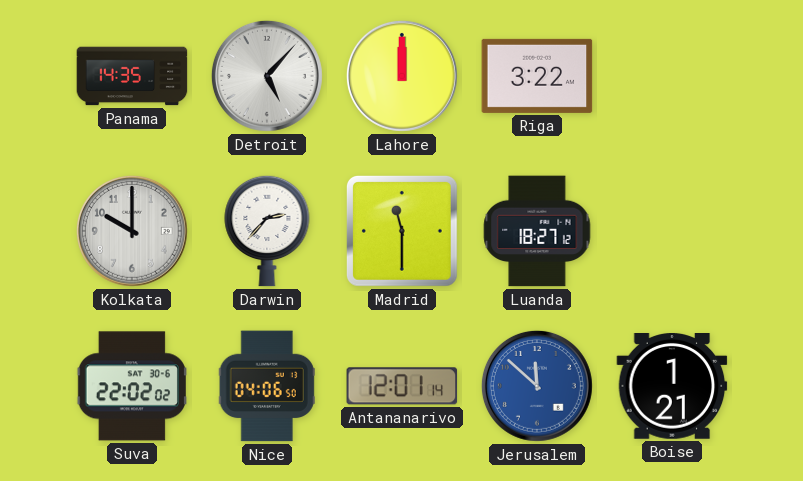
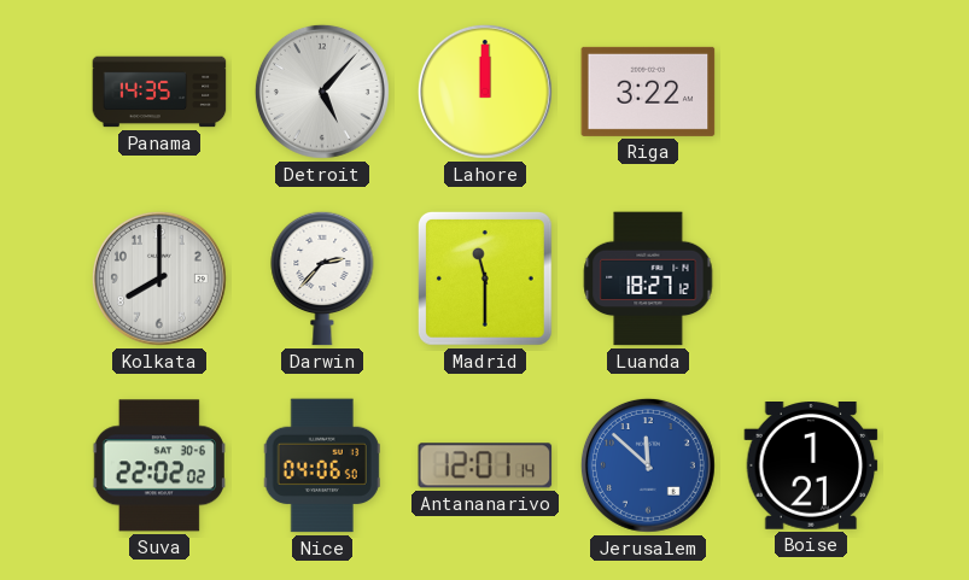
Kolkata: 10:00 -> 8:00 (159, 279)
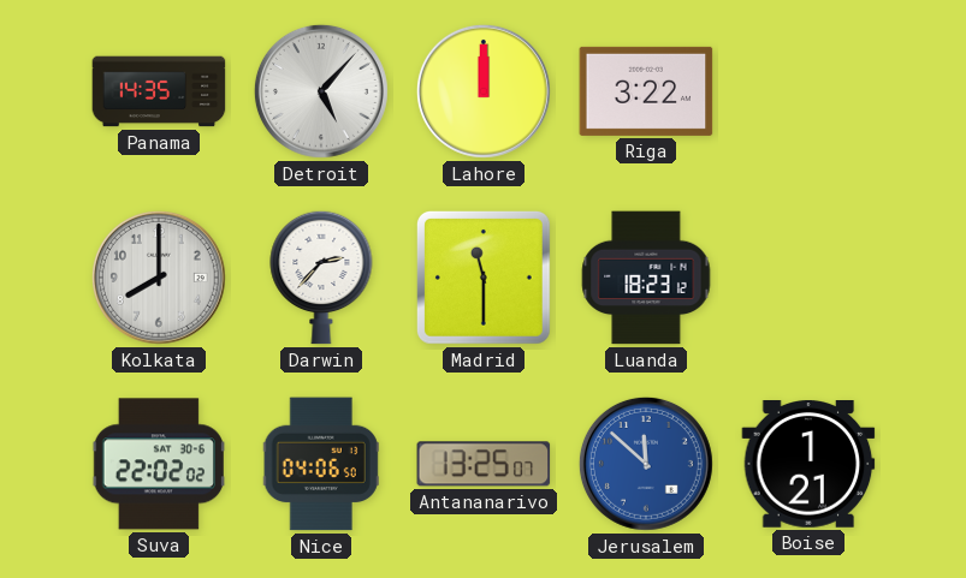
Luanda: 18:27 -> 18:23 (646, 278)
Antananarivo: 12:01 -> 13:25 (484, 464)
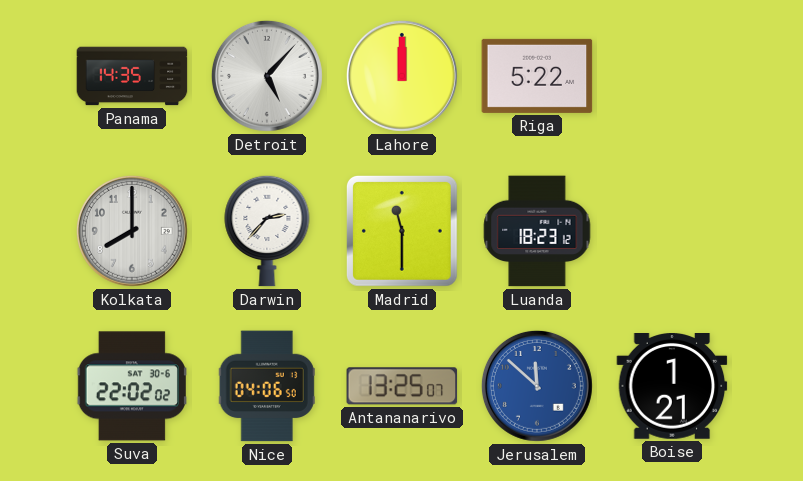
Riga: 3:22 -> 5:22 (537, 76)
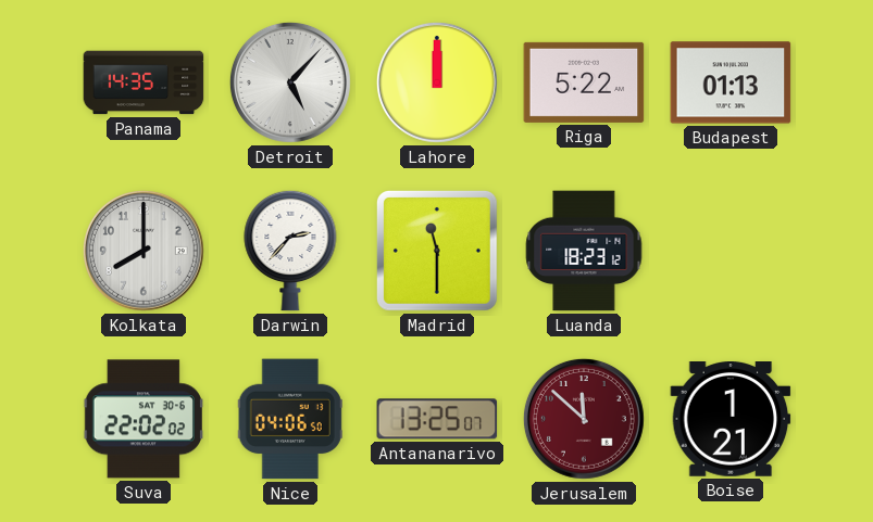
Budapest: none -> 01:13 (731, 82)
Jerusalem dial: blue -> burgundy (584, 419)
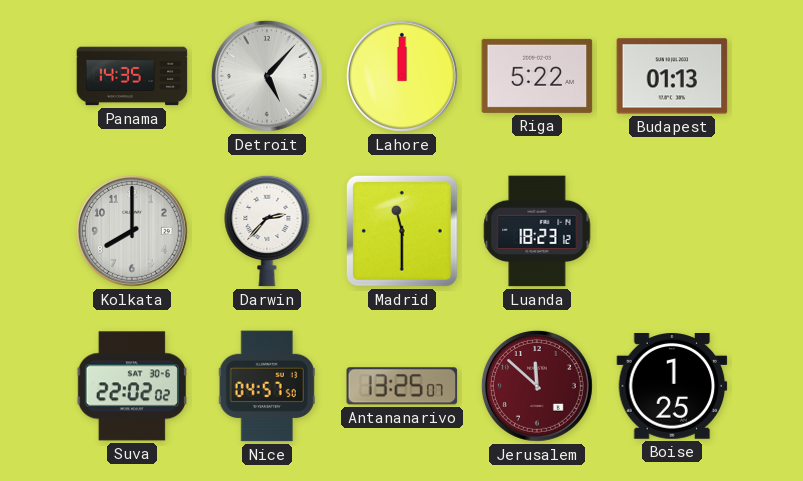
Nice: 04:06 -> 04:57 (267, 386)
Boise: 1:21 -> 1:25 (672, 387)
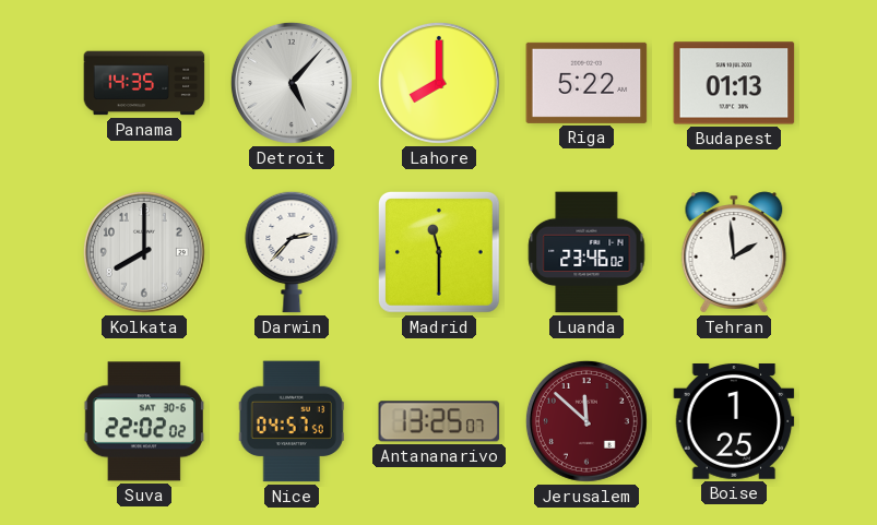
Lahore: 12:00 -> 8:00 (439, 83)
Luanda: 18:23 -> 23:46 (586, 252)
Tehran: none -> 1:59 (734, 252)
